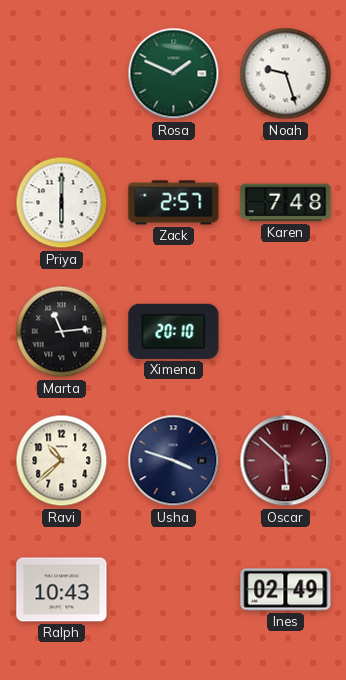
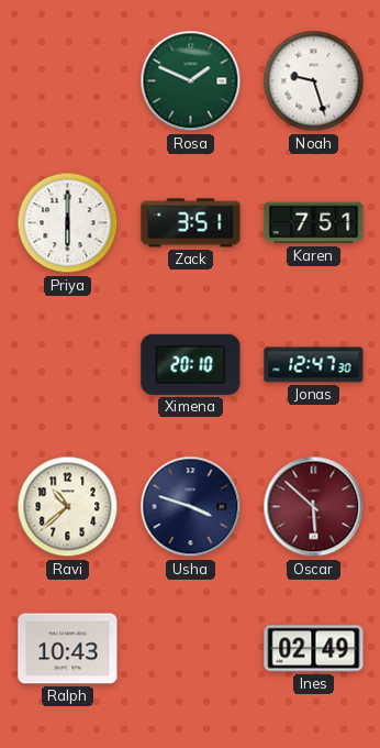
Zack: 2:57 -> 3:51 (191, 223)
Karen: 7:48 -> 7:51 (314, 223)
Marta: 11:14 -> none (62, 332)
Jonas: none -> 12:47 (314, 365)
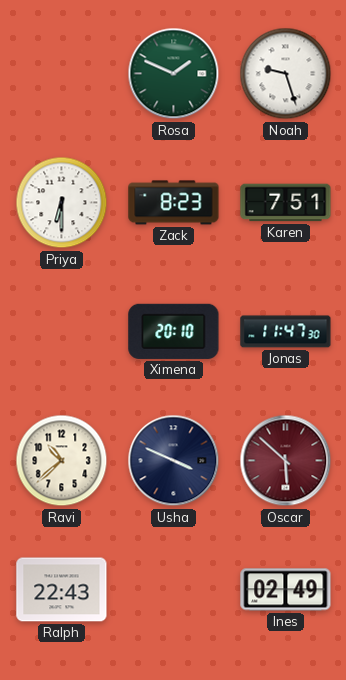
Priya: 6:00 -> 6:30 (62, 203)
Zack: 3:51 -> 8:23 (174, 203)
Jonas: 12:47 -> 11:47 (286, 332)
Usha: 3:48 -> 3:49 (174, 461)
Ralph: 10:43 -> 22:43 (62, 590)
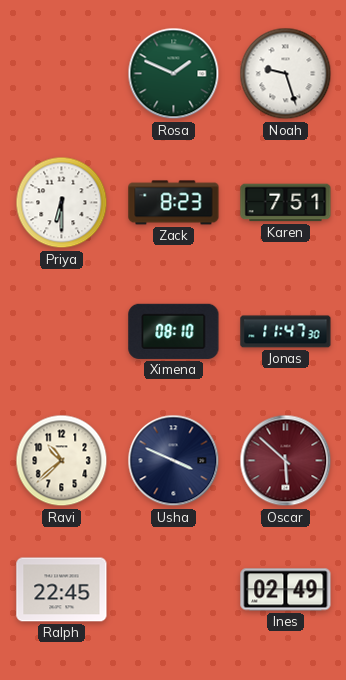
Ximena: 20:10 -> 08:10 (174, 331)
Ralph: 22:43 -> 22:45 (62, 590)
